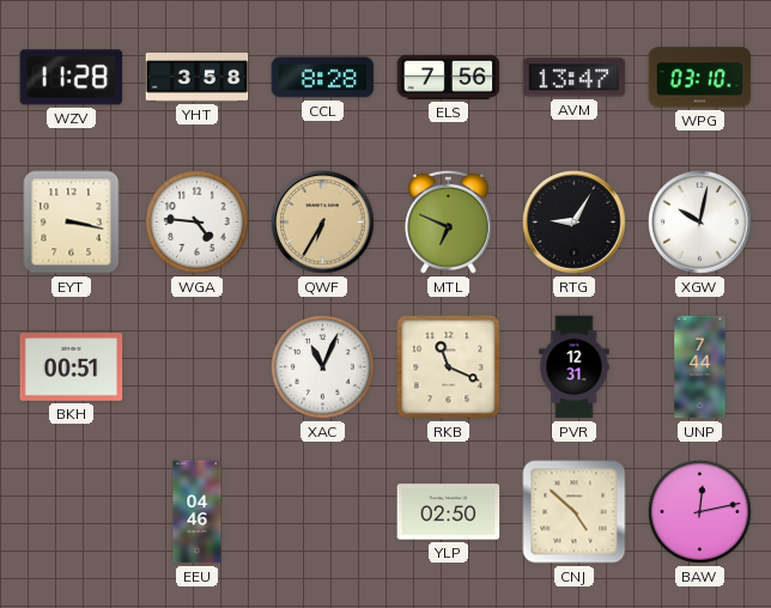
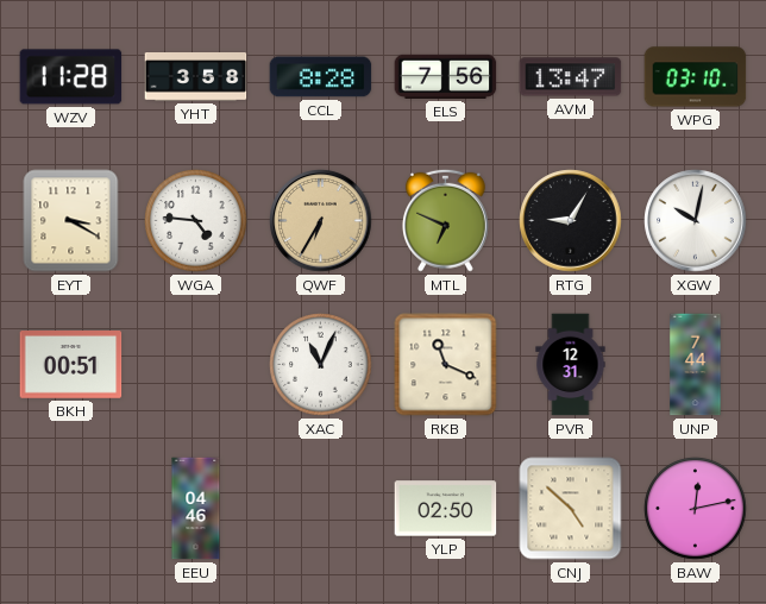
EYT: 3:17 -> 3:20 (71, 221)
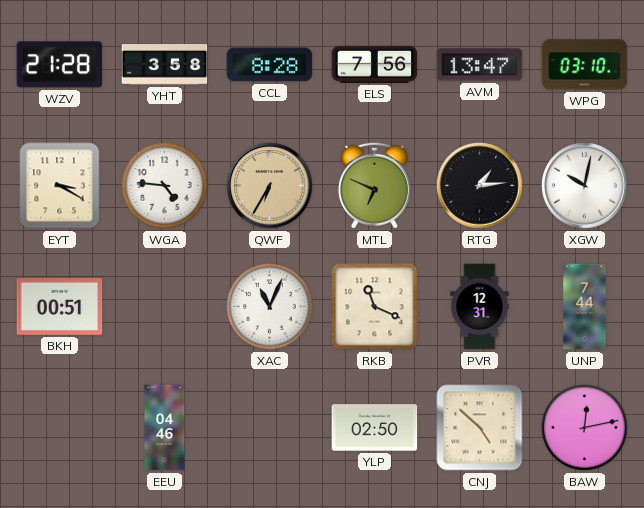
WZV: 11:28 -> 21:28 (60, 65)
RTG: 9:05 -> 1:14 (480, 186)
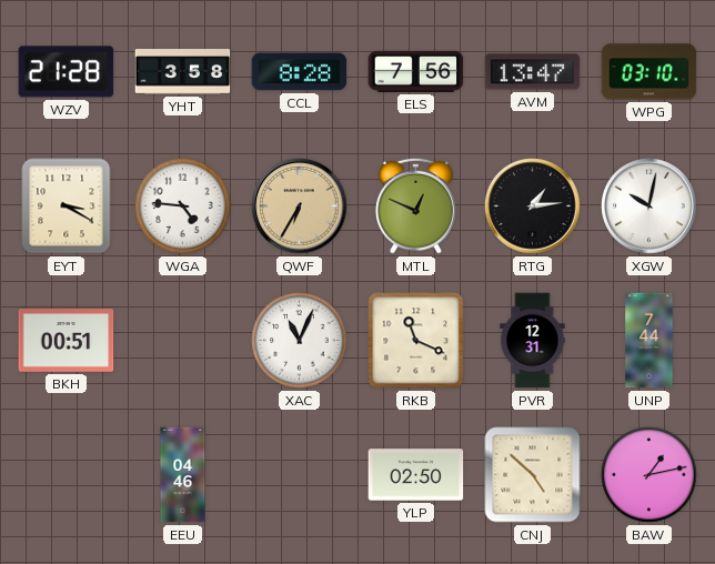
MTL: 6:49 -> 12:49 (415, 205)
BAW: 12:13 -> 1:13 (649, 475)
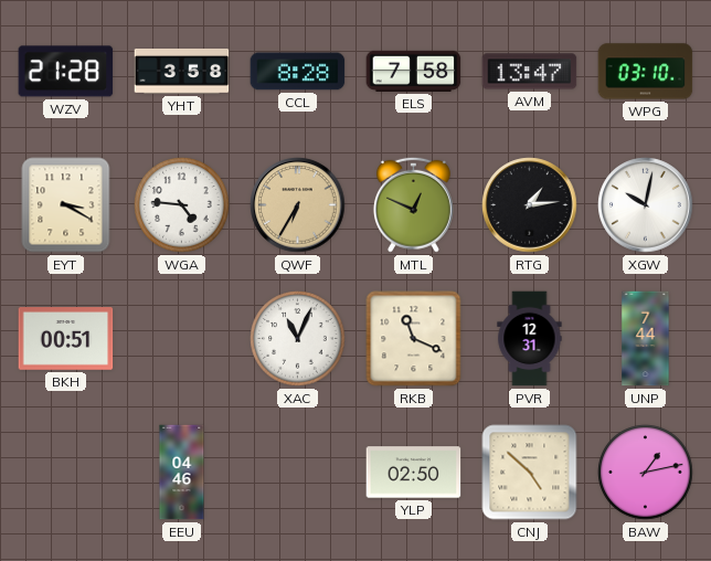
ELS: 7:56 -> 7:58 (414, 71)
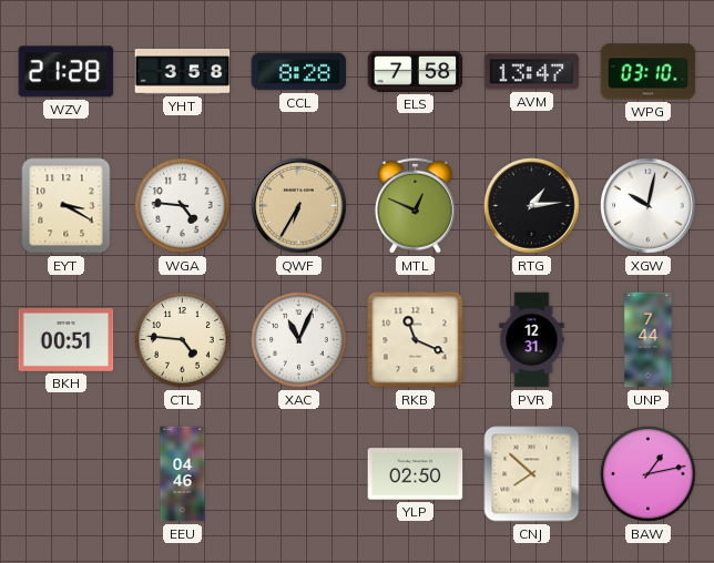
CTL: none -> 4:46 (183, 340)
CNJ: 4:52 -> 7:52 (532, 474)
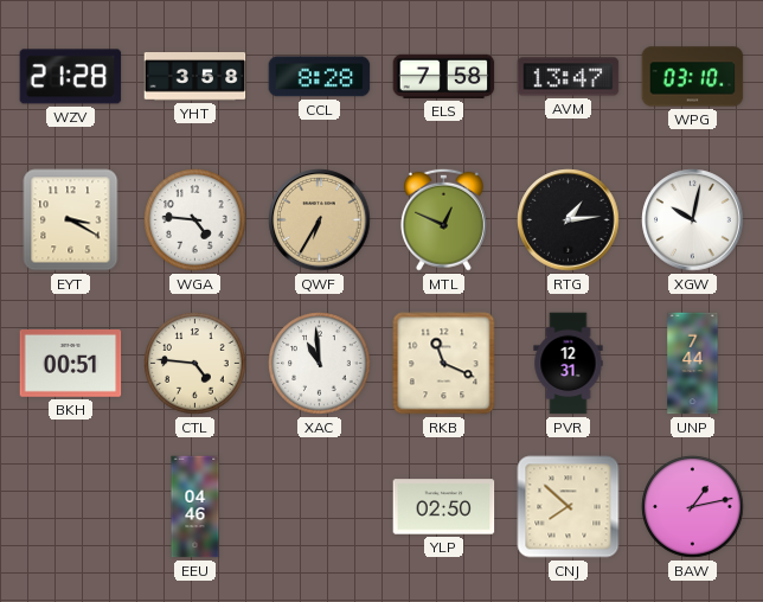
XAC: 11:04 -> 10:59 (320, 364)
